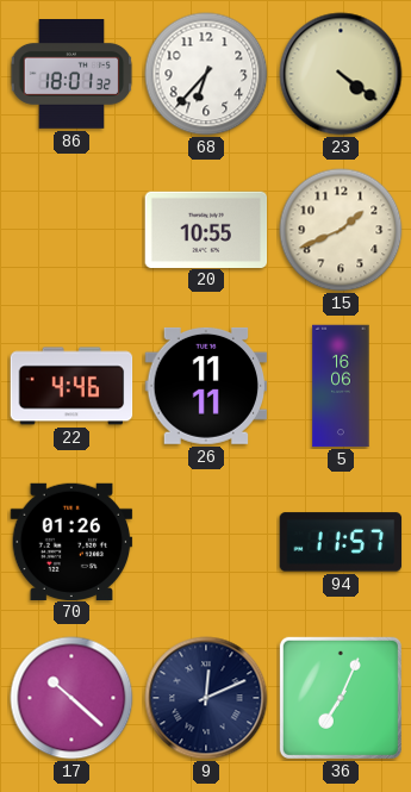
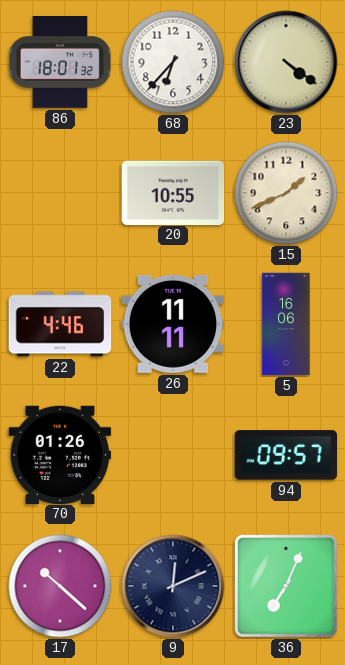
94: 11:57 -> 09:57 (286, 455)
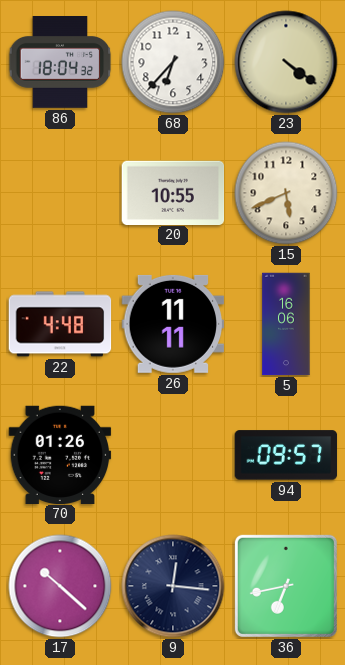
86: 18:01 -> 18:04 (60, 63)
15: 1:41 -> 5:41 (286, 193)
22: 4:46 -> 4:48 (60, 324)
9: 12:11 -> 12:16 (173, 586)
36: 7:04 -> 6:43 (286, 586)
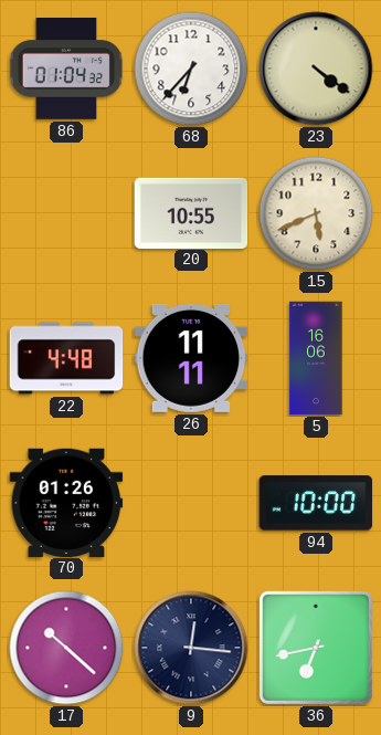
86: 18:04 -> 01:04 (66, 70)
94: 09:57 -> 10:00 (316, 503)
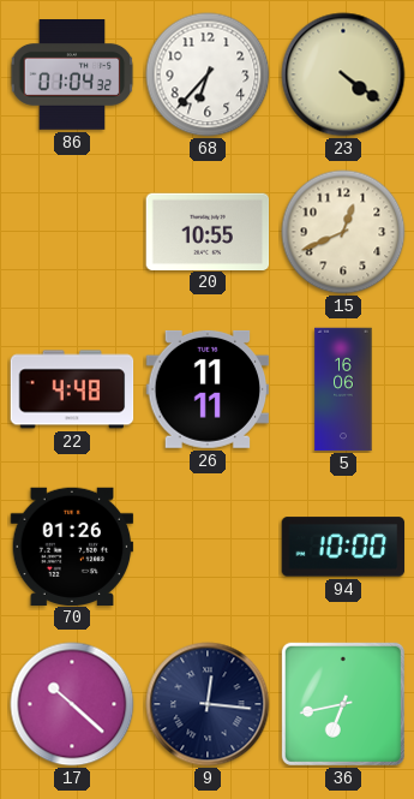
15: 5:41 -> 12:41 (343, 232)
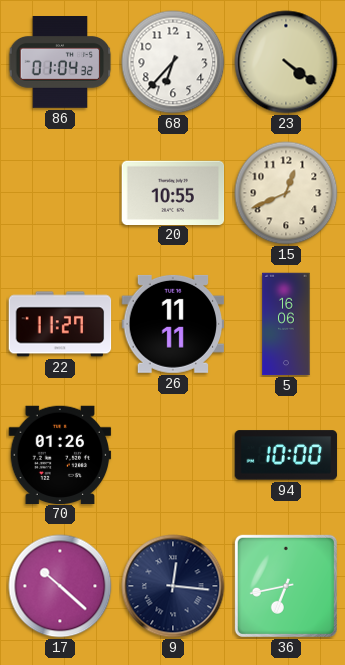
22: 4:48 -> 11:27 (60, 324)
